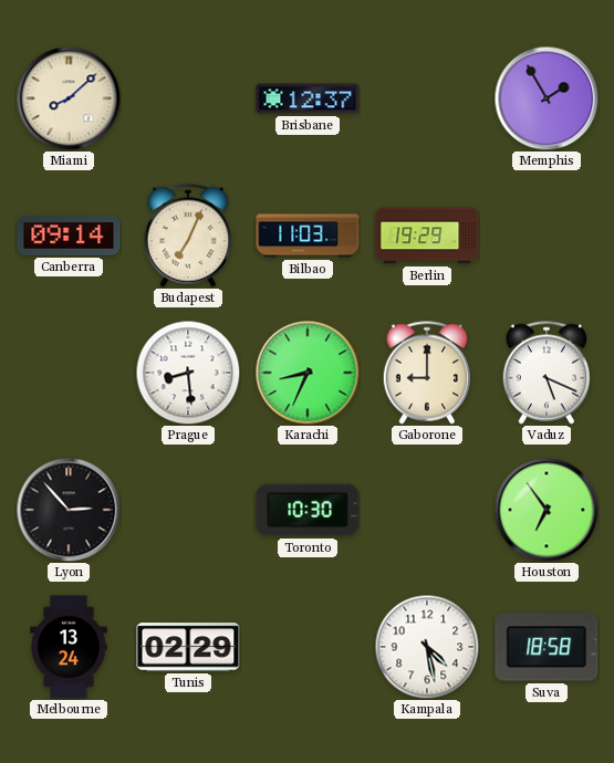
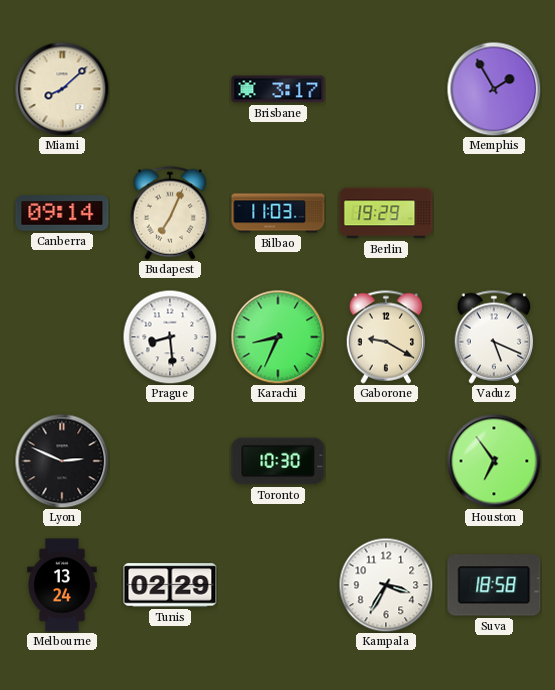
Brisbane: 12:37 -> 3:17 (278, 89)
Gaborone: 9:00 -> 9:20 (386, 337)
Lyon: 2:53 -> 2:49 (62, 461)
Kampala: 4:28 -> 3:35 (386, 585)
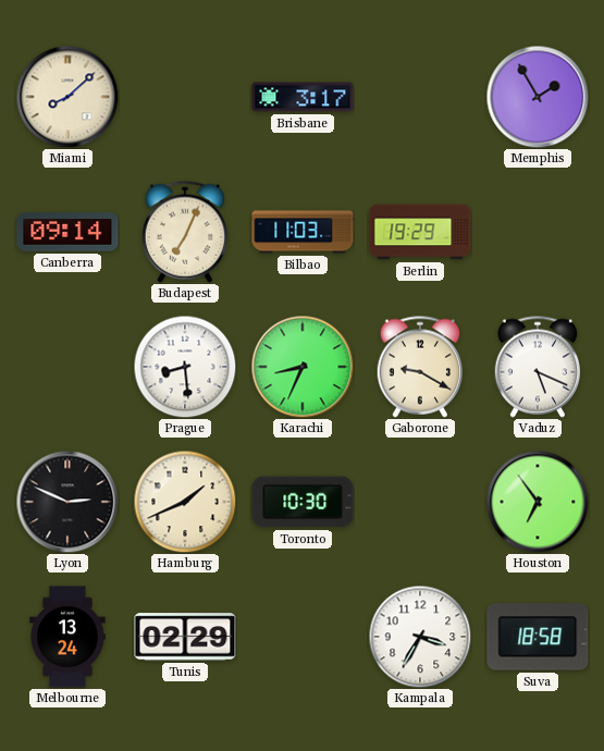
Hamburg: none -> 1:41 (185, 502)
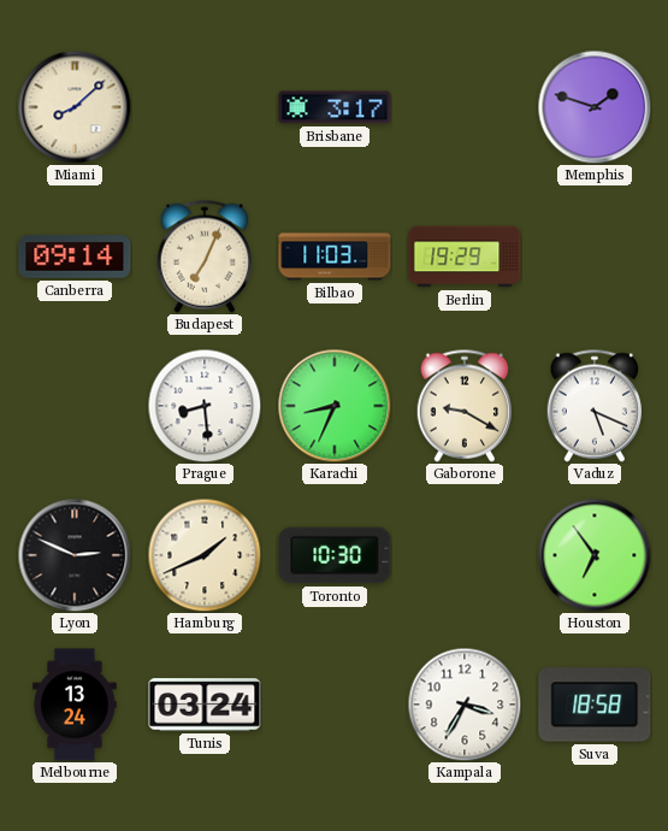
Memphis: 1:55 -> 1:48 (595, 107)
Tunis: 02:29 -> 03:24 (205, 705)
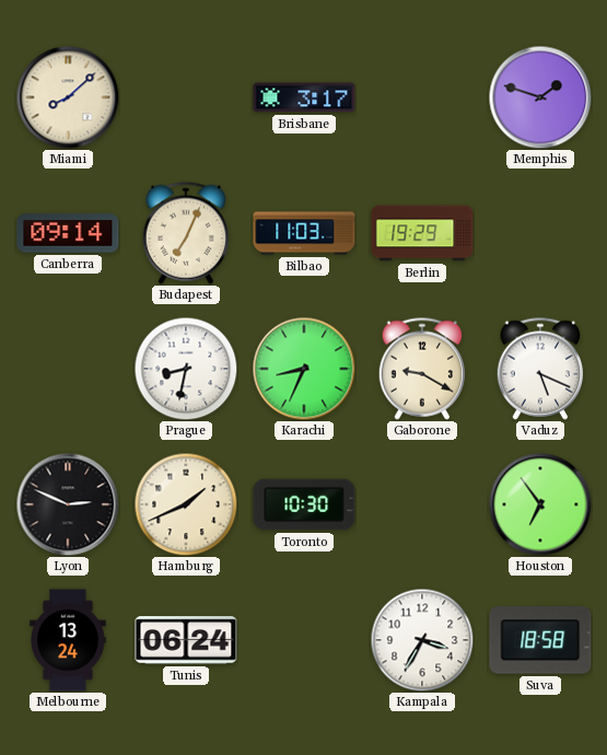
Prague: 8:29 -> 8:32 (186, 369)
Tunis: 03:24 -> 06:24 (186, 640)
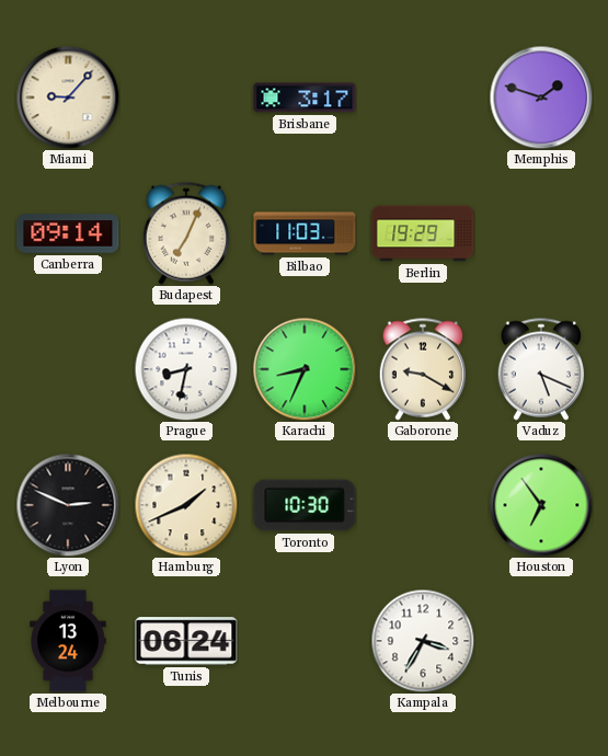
Miami: 8:08 -> 9:07 (68, 98)
Suva: 18:58 -> none (540, 640)
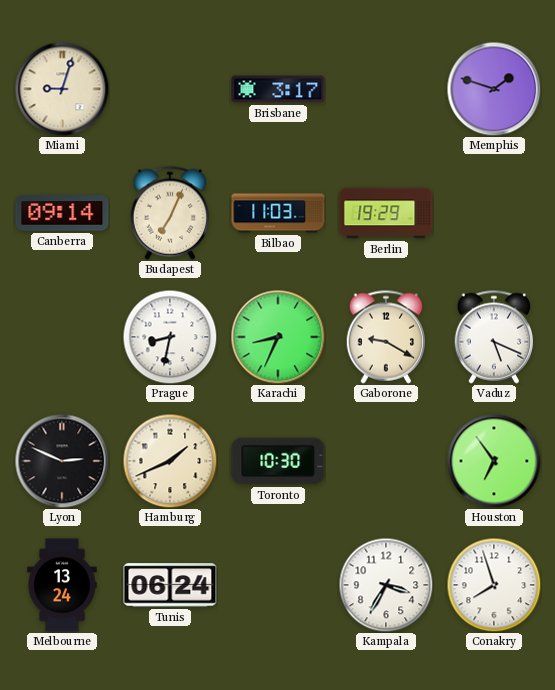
Miami: 9:07 -> 9:03 (62, 89)
Conakry: none -> 7:57 (494, 585)
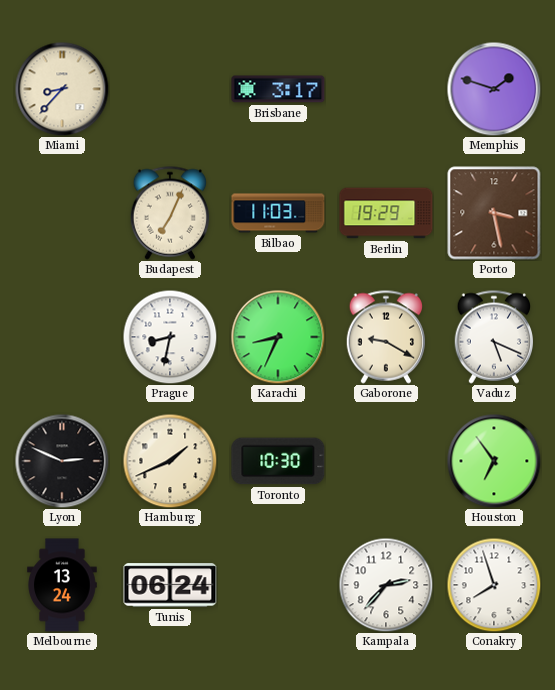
Miami: 9:03 -> 8:37 (62, 89)
Canberra: 09:14 -> none (62, 213)
Porto: none -> 3:28 (494, 213)
Kampala: 3:35 -> 2:37 (386, 585)
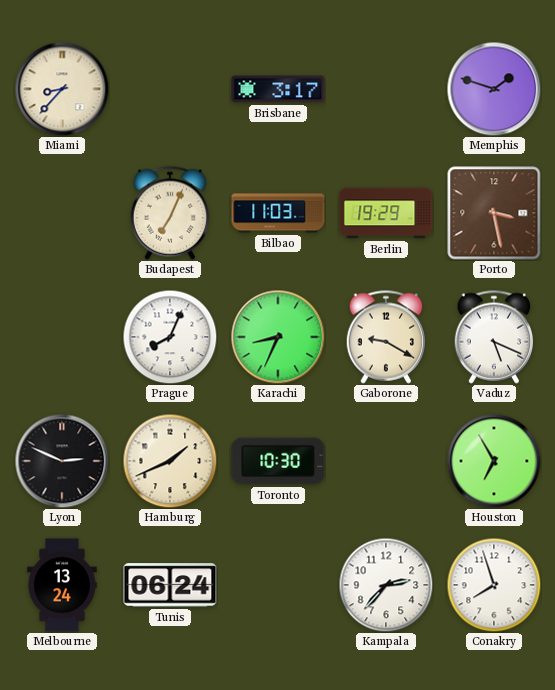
Prague: 8:32 -> 8:04 (170, 337)
Houston: 6:54 -> 6:55 (494, 461)
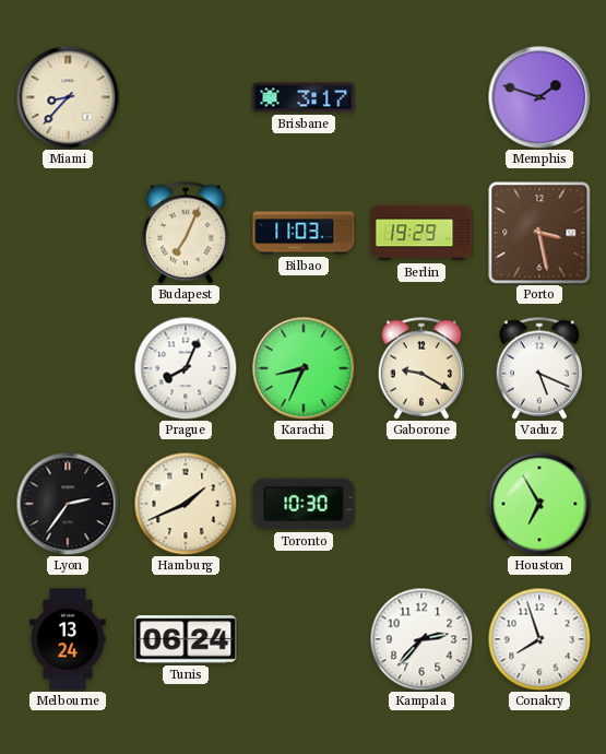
Lyon: 2:49 -> 2:36 (68, 504)
